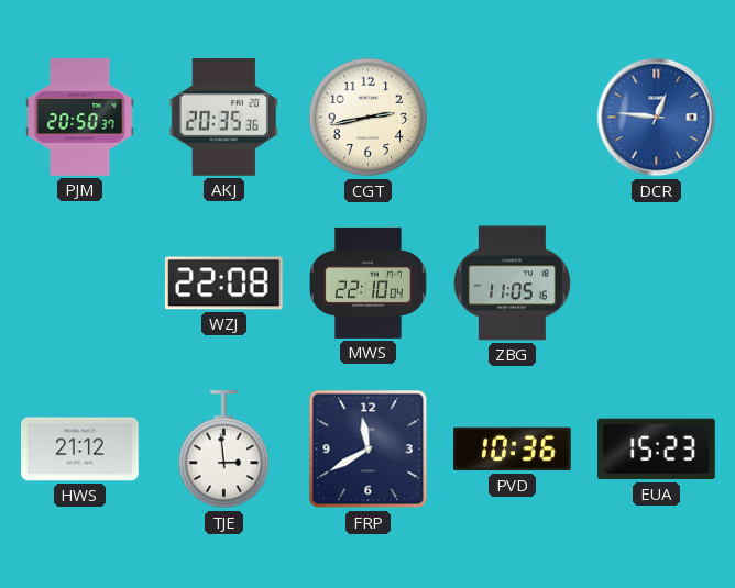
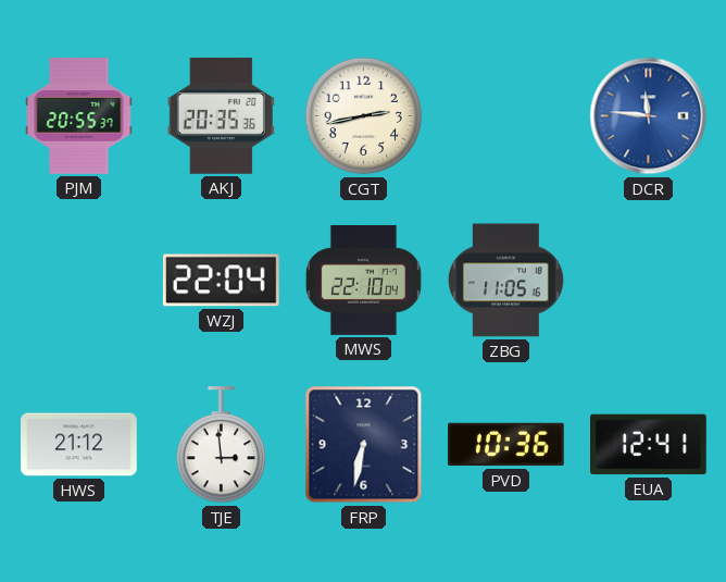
PJM: 20:50 -> 20:55 (79, 116)
DCR: 12:46 -> 11:46 (649, 116)
WZJ: 22:08 -> 22:04 (221, 281)
FRP: 11:40 -> 6:32 (364, 445)
EUA: 15:23 -> 12:41 (649, 445)
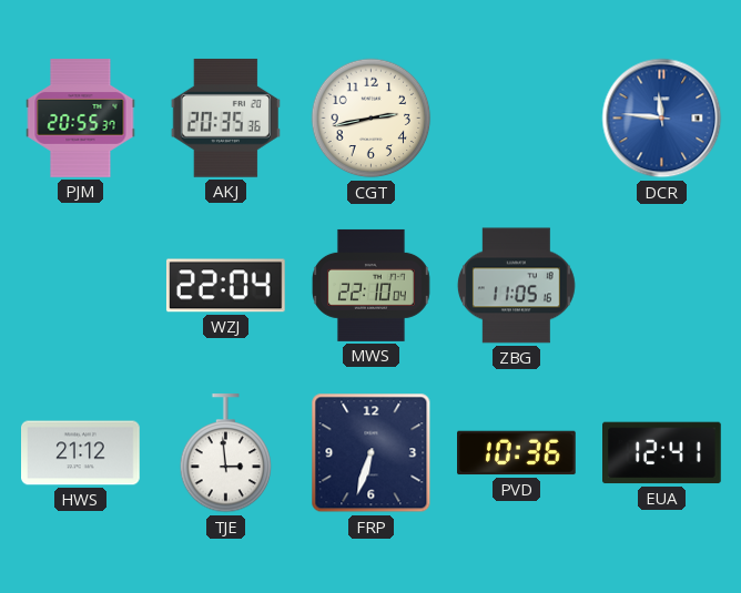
FRP: 6:32 -> 6:33 (372, 453)
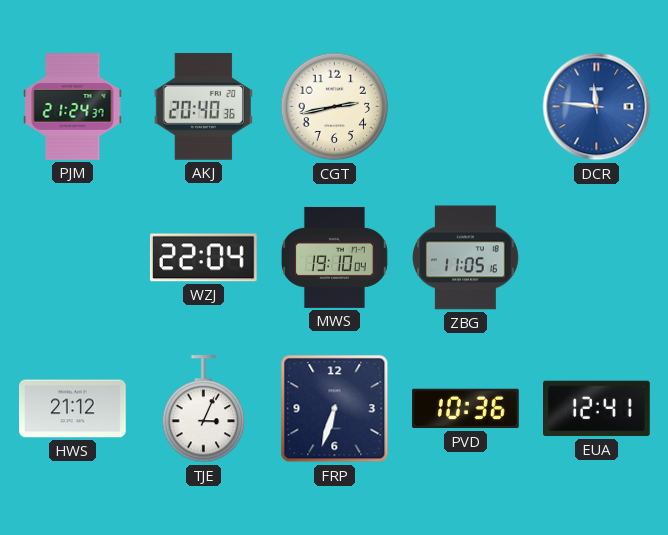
PJM: 20:55 -> 21:24 (73, 107)
AKJ: 20:35 -> 20:40 (203, 106)
MWS: 22:10 -> 19:10 (335, 257)
TJE: 2:59 -> 3:04 (204, 410)
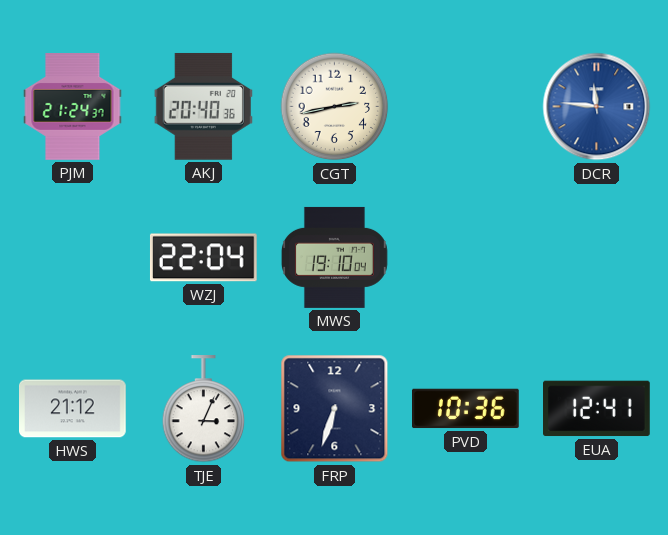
ZBG: 11:05 -> none (465, 258)
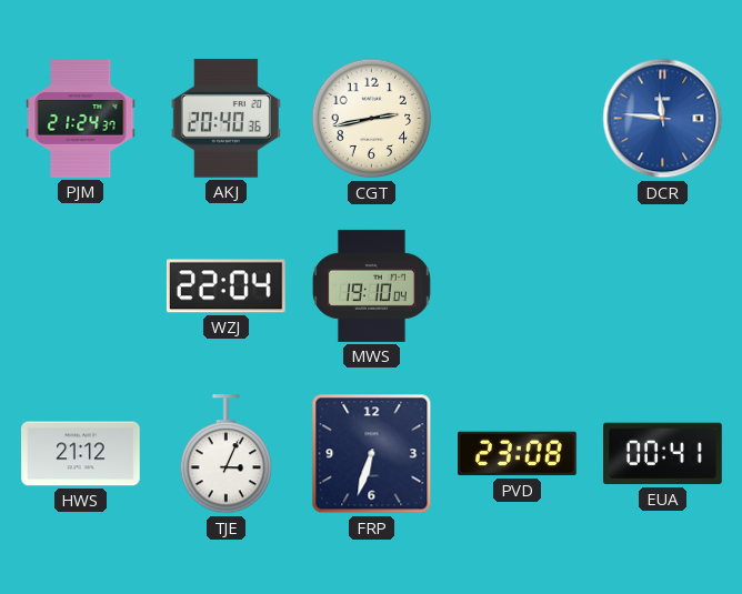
PVD: 10:36 -> 23:08 (518, 454)
EUA: 12:41 -> 00:41 (663, 454)
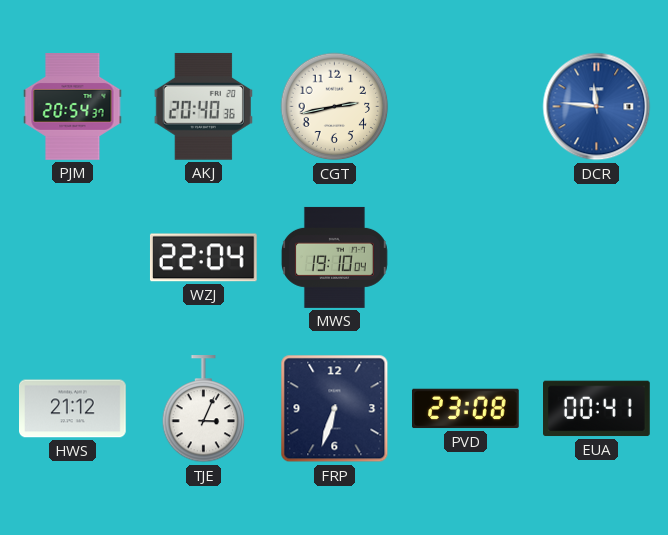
PJM: 21:24 -> 20:54 (73, 107)
